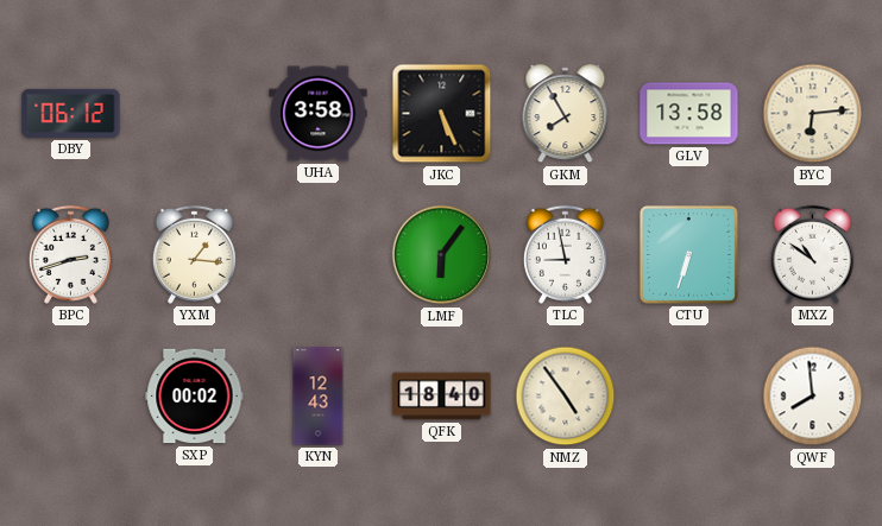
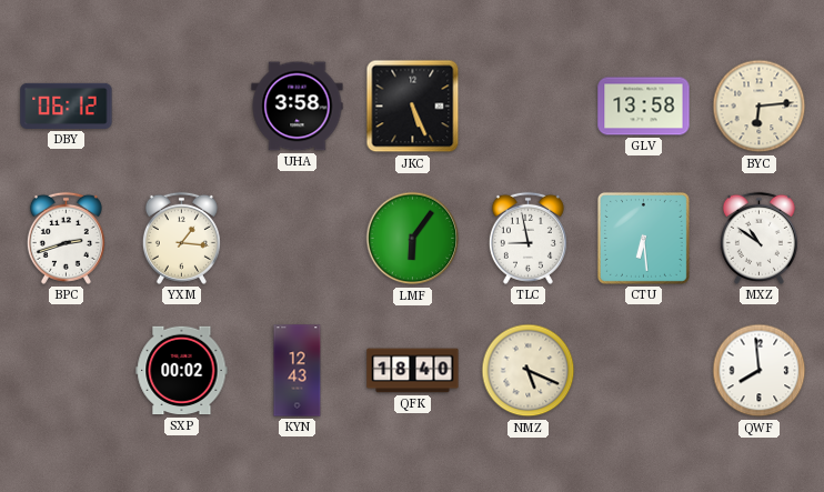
GKM: 7:55 -> none (566, 114)
CTU: 6:33 -> 6:29 (643, 238)
NMZ: 4:54 -> 5:19 (529, 371)
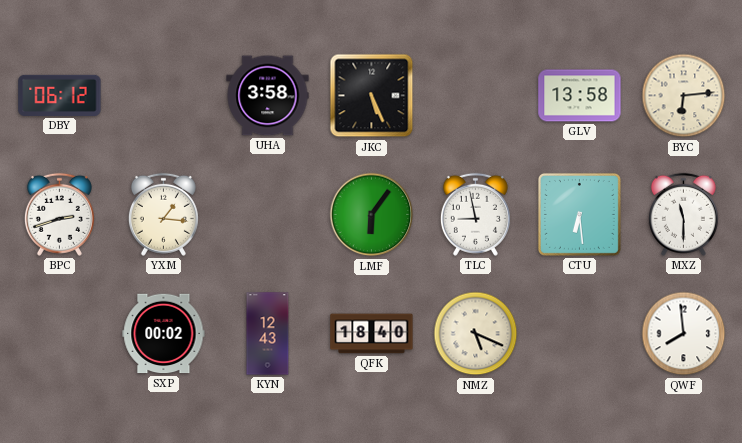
MXZ: 10:51 -> 11:30 (683, 214)
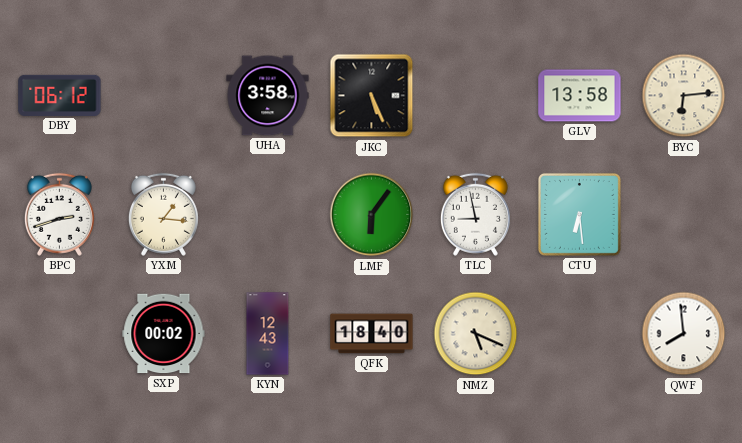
MXZ: 11:30 -> none (683, 214)
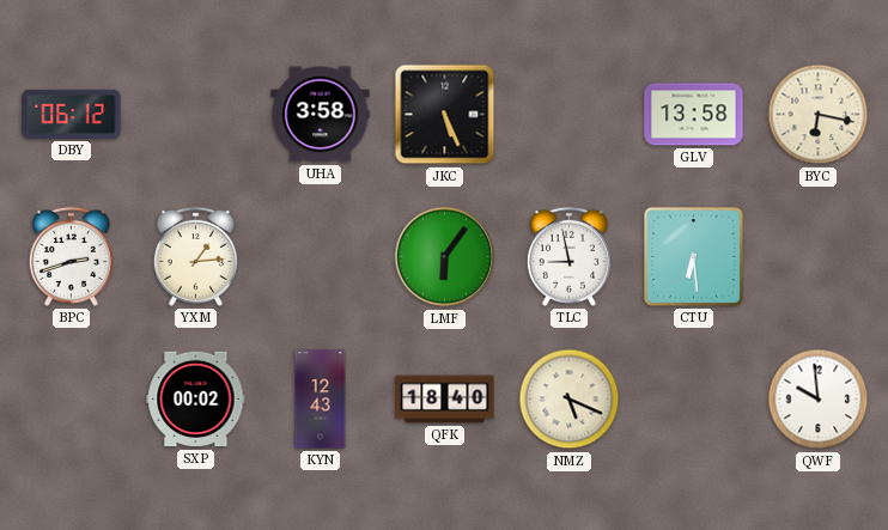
BYC: 6:14 -> 6:17 (819, 115)
YXM: 1:16 -> 1:14 (195, 256)
QWF: 7:59 -> 9:59 (819, 400)
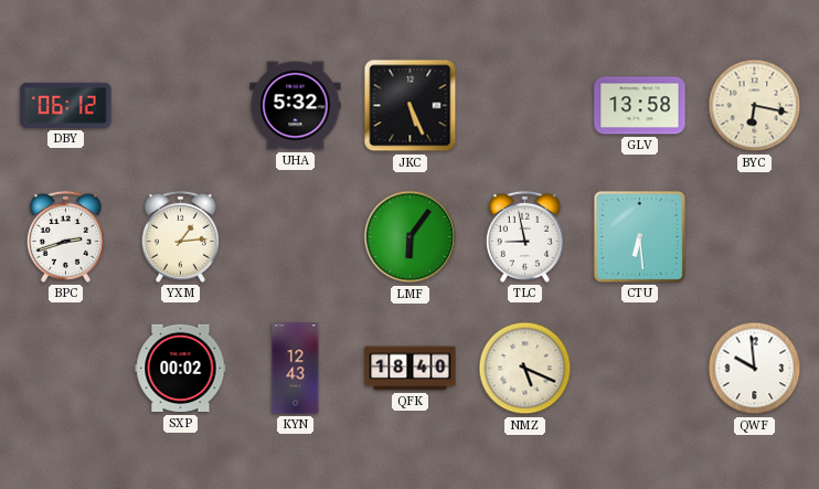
UHA: 3:58 -> 5:32 (296, 106)
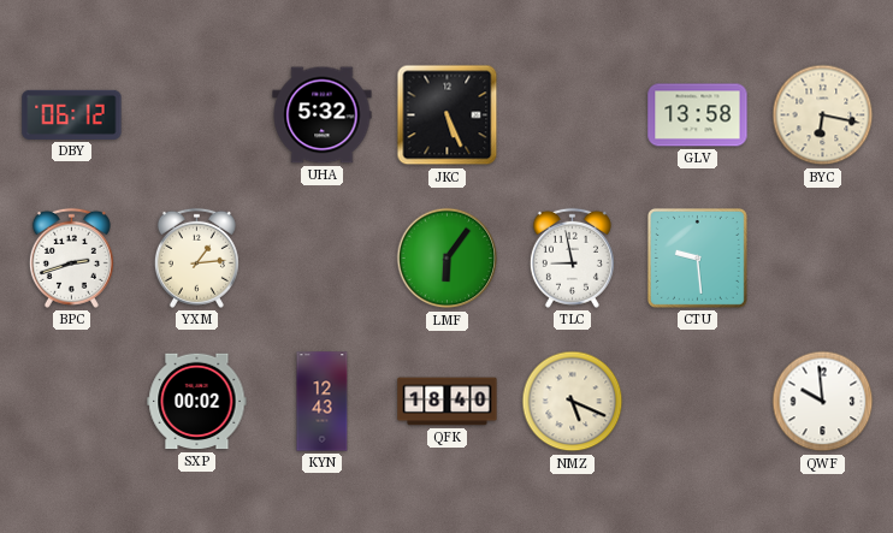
CTU: 6:29 -> 9:29 (697, 257)
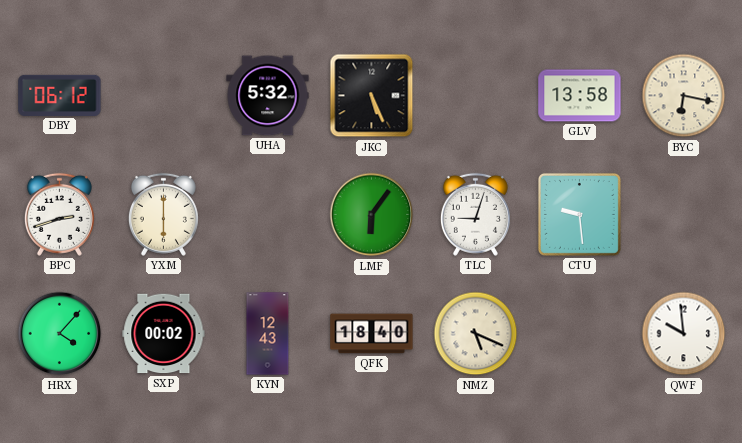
YXM: 1:14 -> 6:00 (163, 214)
TLC: 8:58 -> 9:03 (475, 214)
HRX: none -> 4:07 (60, 334)
